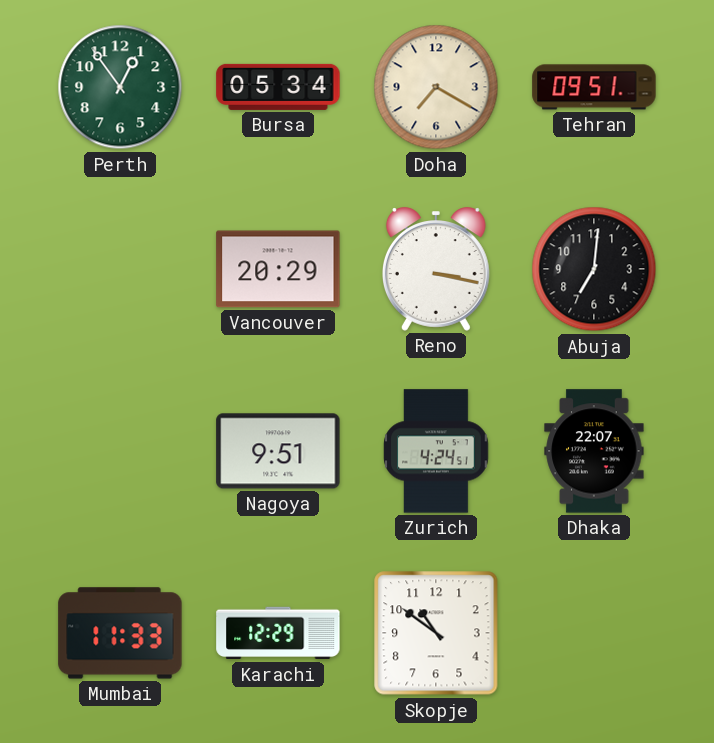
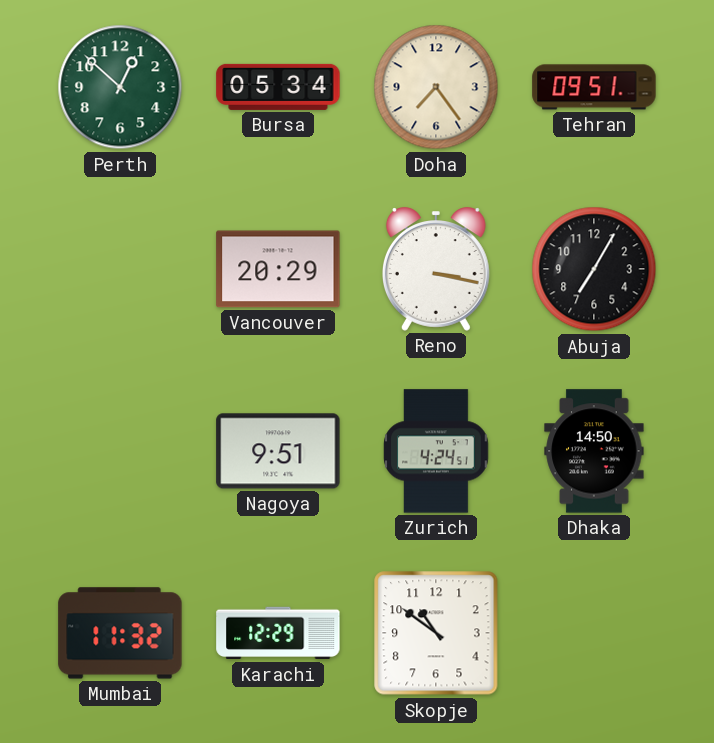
Perth: 12:54 -> 12:52 (120, 87)
Doha: 7:20 -> 7:24 (436, 87)
Abuja: 7:01 -> 7:05 (594, 269)
Dhaka: 22:07 -> 14:50 (594, 451)
Mumbai: 11:33 -> 11:32 (120, 633)
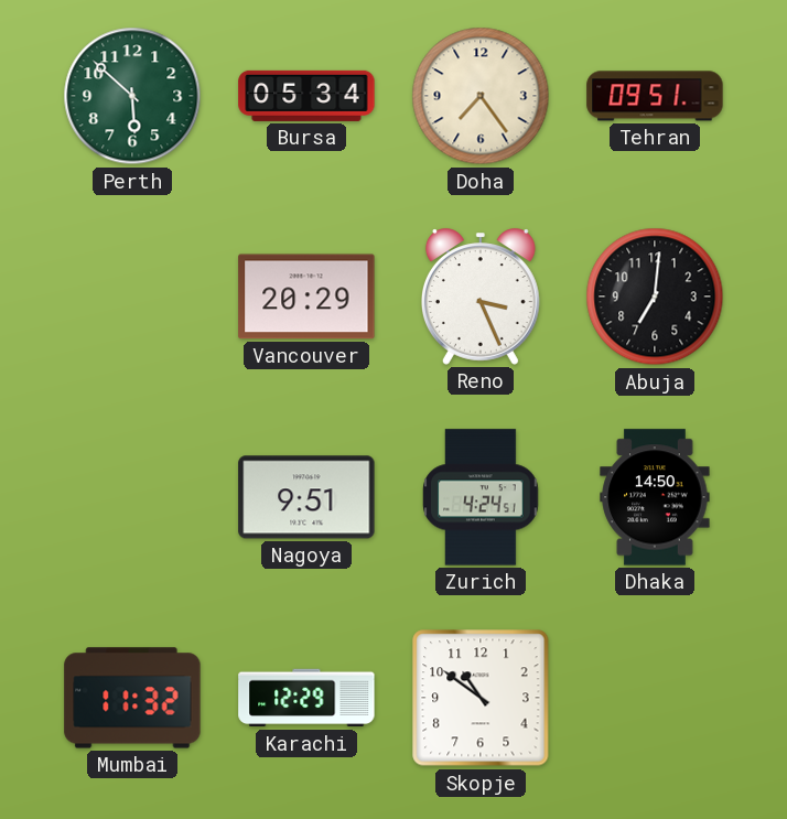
Perth: 12:52 -> 5:52 (132, 96)
Reno: 3:17 -> 3:26 (481, 297)
Abuja: 7:05 -> 7:01 (655, 297)
